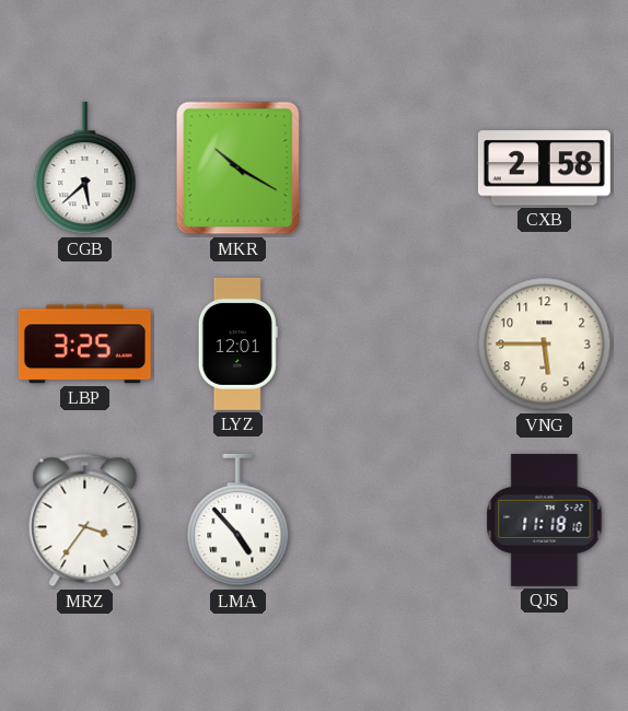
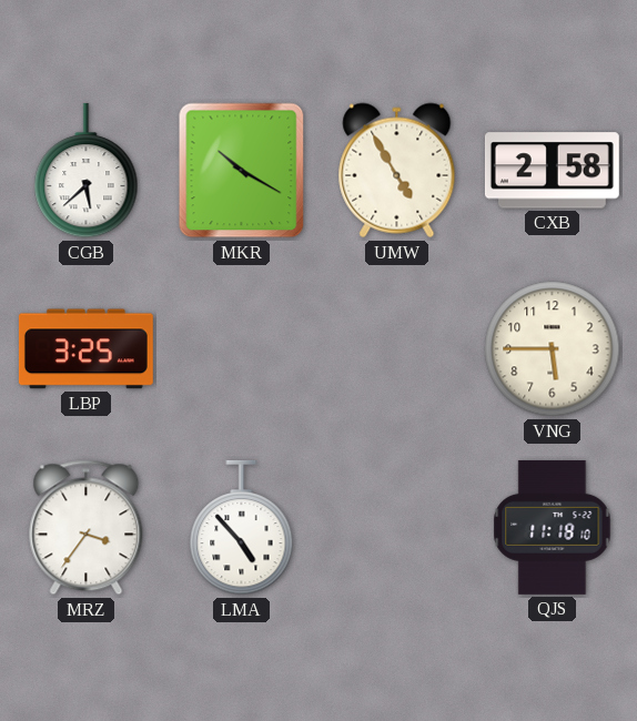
UMW: none -> 4:55 (397, 171)
LYZ: 12:01 -> none (237, 343)
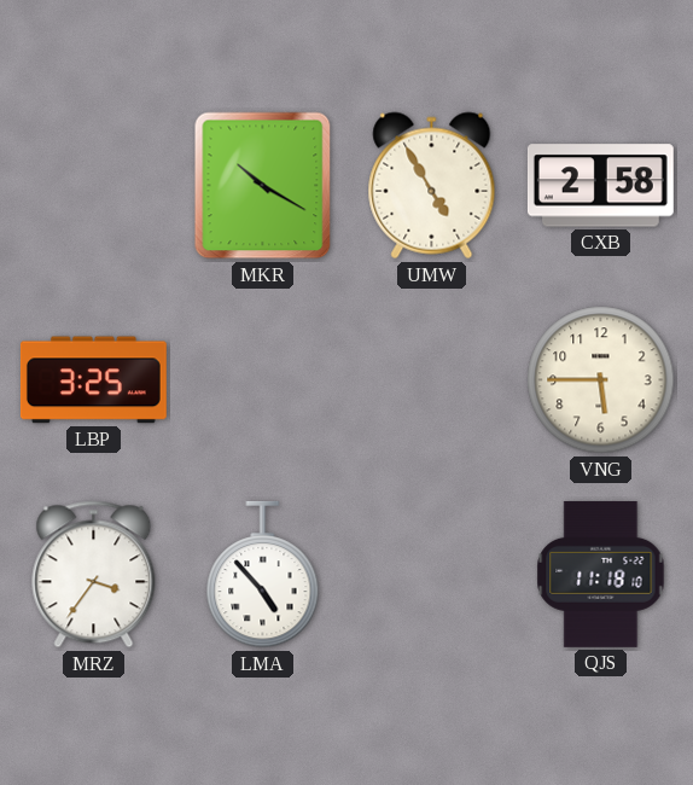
CGB: 5:38 -> none (87, 171)
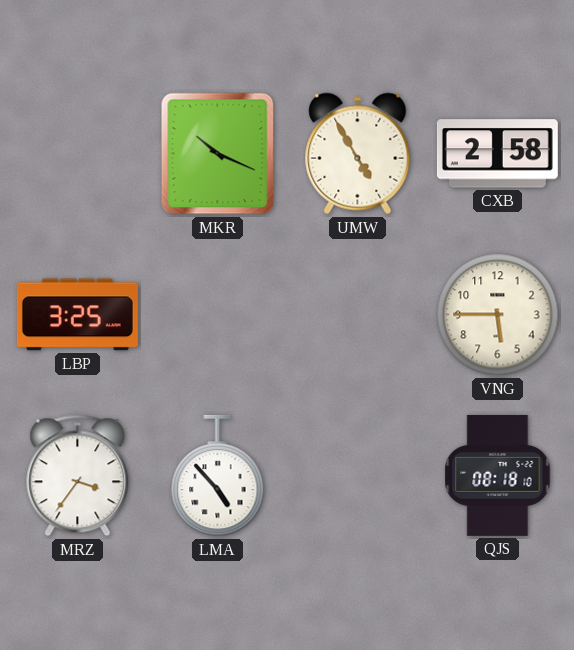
MKR: 10:20 -> 10:19 (218, 154)
QJS: 11:18 -> 08:18 (498, 475)
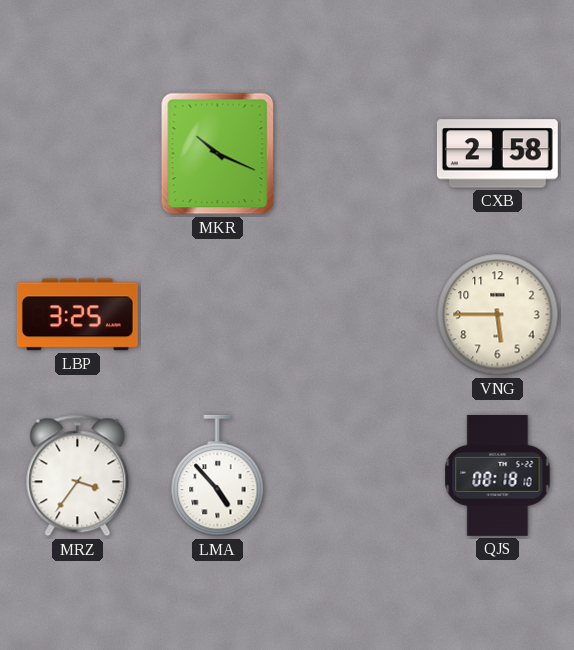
UMW: 4:55 -> none (358, 154)
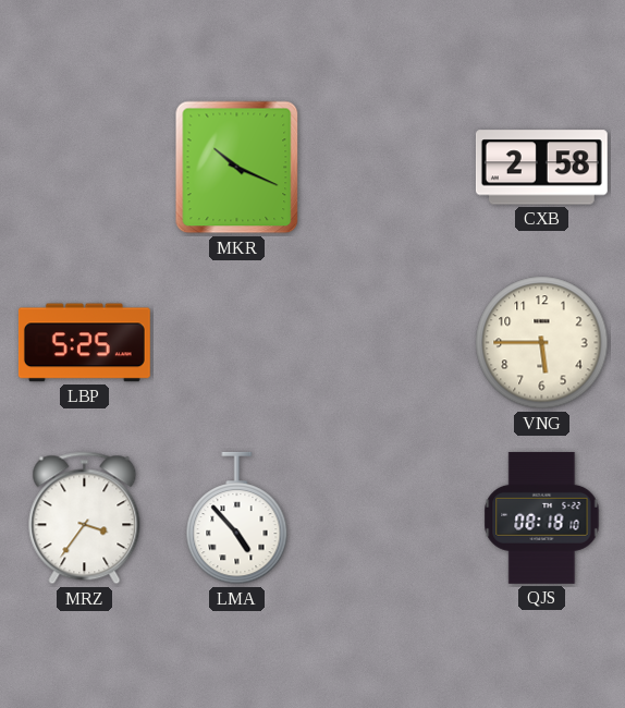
LBP: 3:25 -> 5:25 (84, 343)
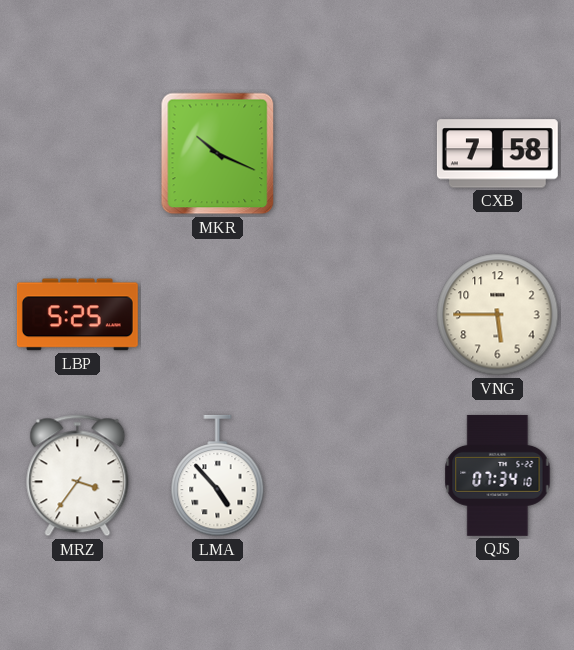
CXB: 2:58 -> 7:58 (497, 154)
QJS: 08:18 -> 07:34 (498, 475)
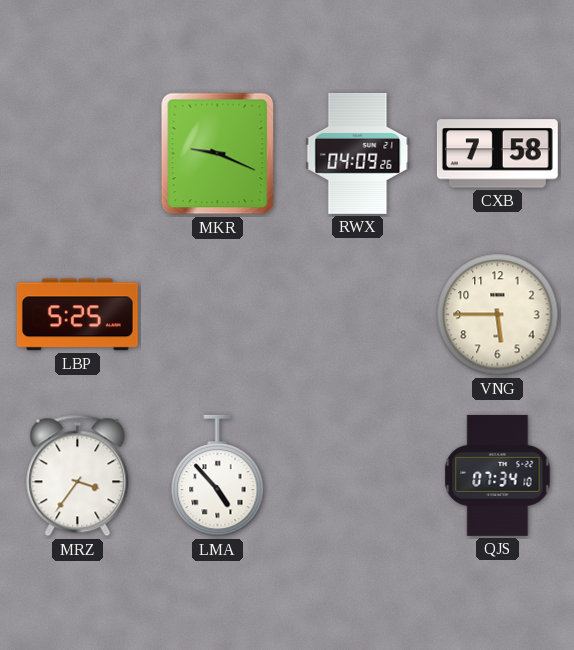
MKR: 10:19 -> 9:19 (218, 154)
RWX: none -> 04:09 (358, 153)
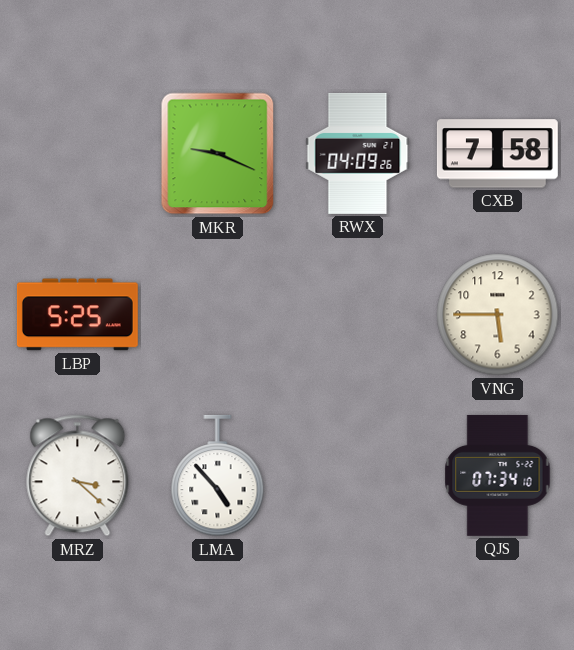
MRZ: 3:36 -> 3:22 (78, 476)
